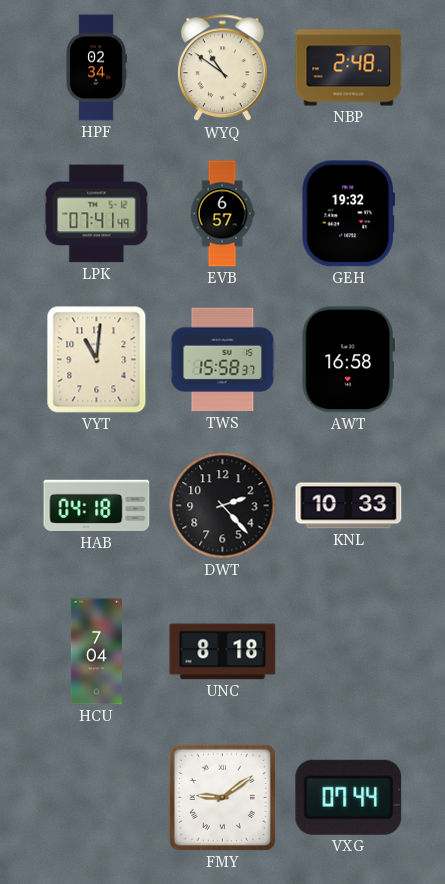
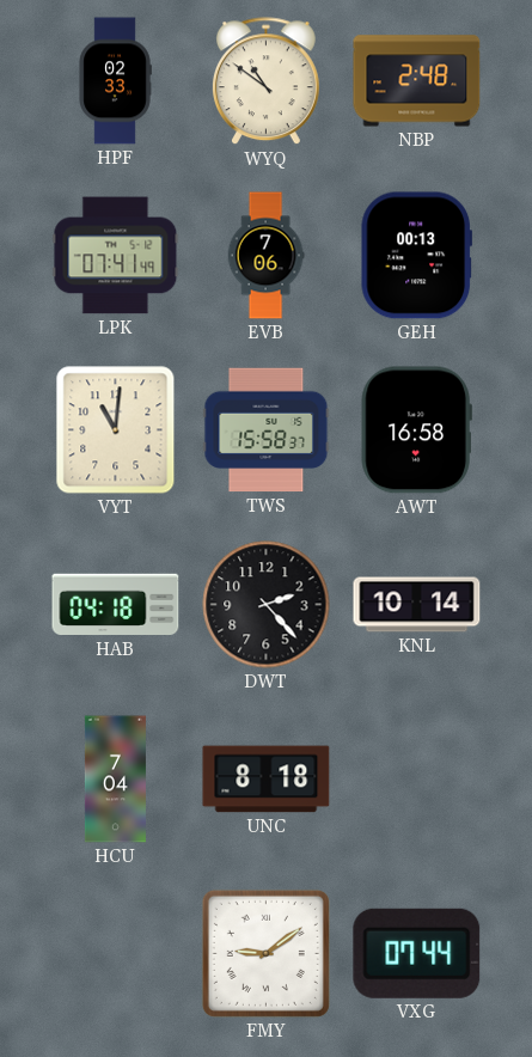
HPF: 02:34 -> 02:33 (115, 81)
EVB: 6:57 -> 7:06 (265, 256)
GEH: 19:32 -> 00:13 (416, 256)
KNL: 10:33 -> 10:14 (417, 605)
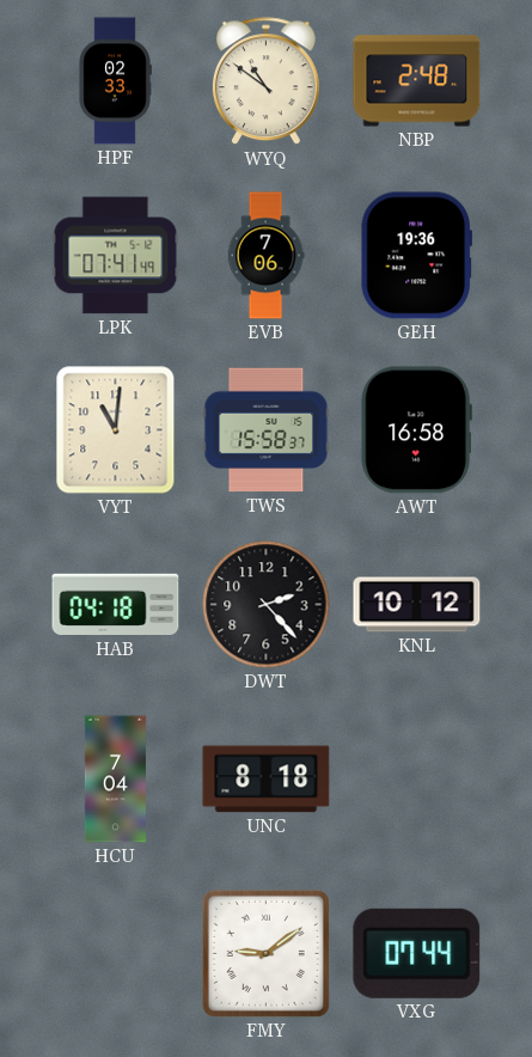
GEH: 00:13 -> 19:36 (416, 256)
KNL: 10:14 -> 10:12 (417, 605)
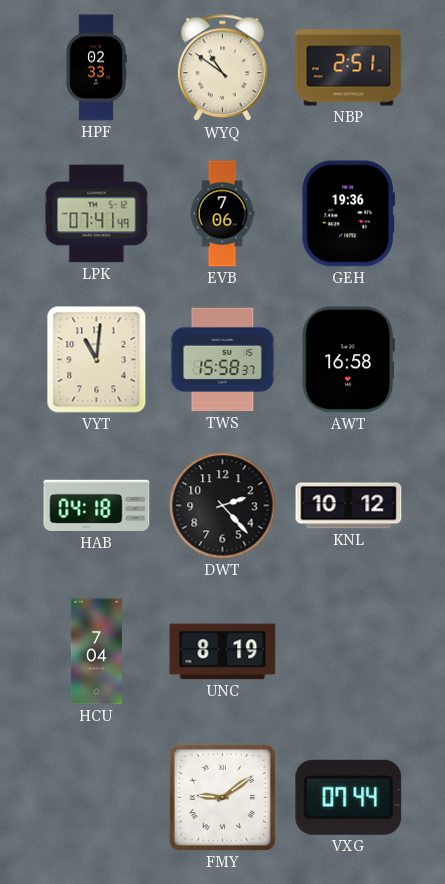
NBP: 2:48 -> 2:51 (349, 68)
UNC: 8:18 -> 8:19 (223, 652)
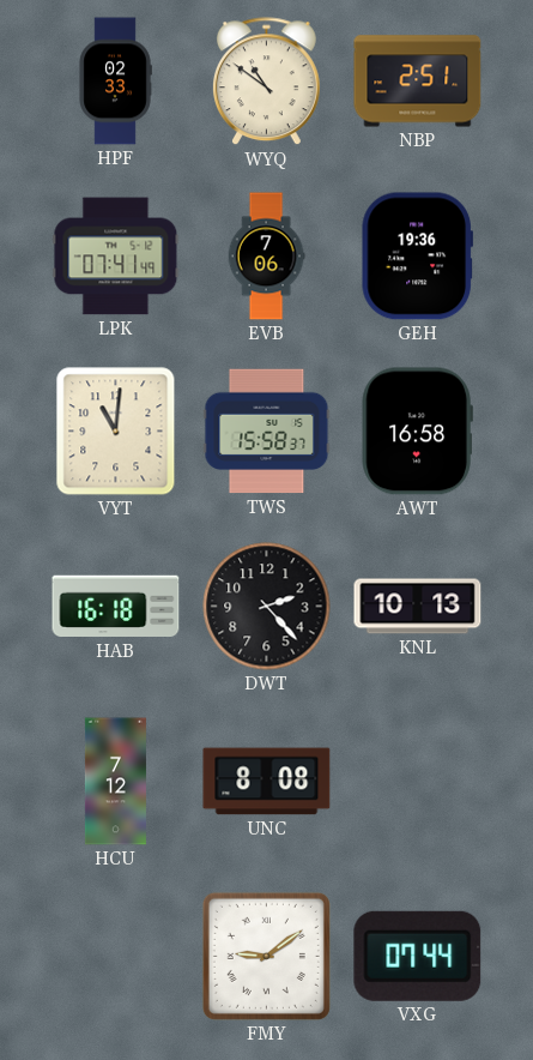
HAB: 04:18 -> 16:18 (116, 607)
KNL: 10:12 -> 10:13 (418, 607)
HCU: 7:04 -> 7:12 (115, 782)
UNC: 8:19 -> 8:08 (267, 782)
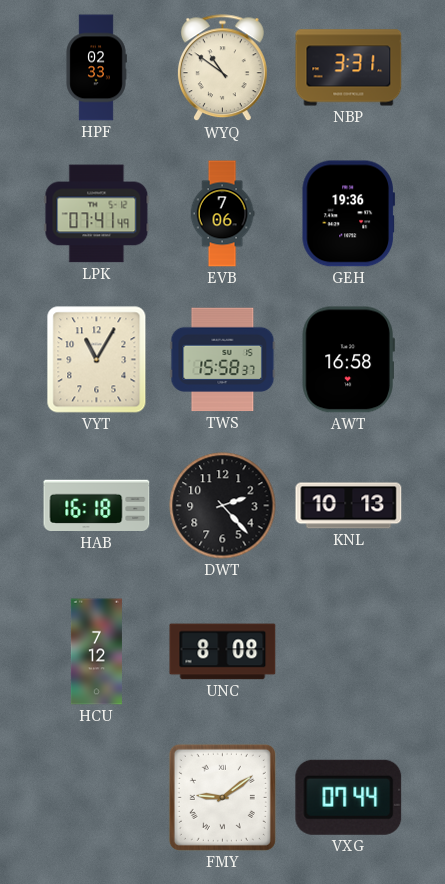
NBP: 2:51 -> 3:31 (349, 68)
VYT: 11:01 -> 11:05 (97, 360)
